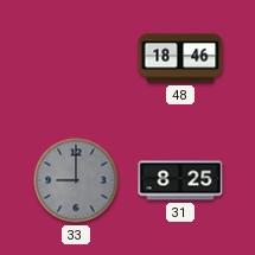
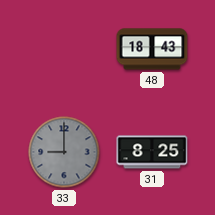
48: 18:46 -> 18:43 (152, 49)
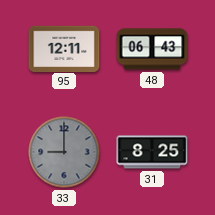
95: none -> 12:11 (64, 48)
48: 18:43 -> 06:43 (152, 49)
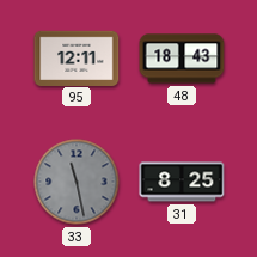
48: 06:43 -> 18:43 (182, 59)
33: 9:00 -> 11:28 (77, 182)
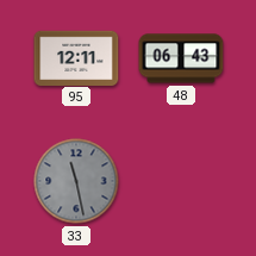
48: 18:43 -> 06:43 (181, 58)
31: 8:25 -> none (182, 182)
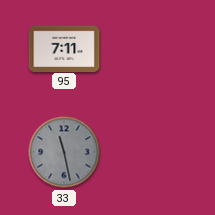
95: 12:11 -> 7:11 (64, 48)
48: 06:43 -> none (181, 58)
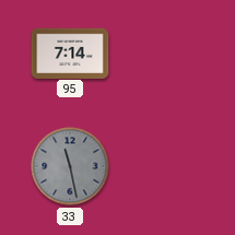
95: 7:11 -> 7:14 (70, 52)
